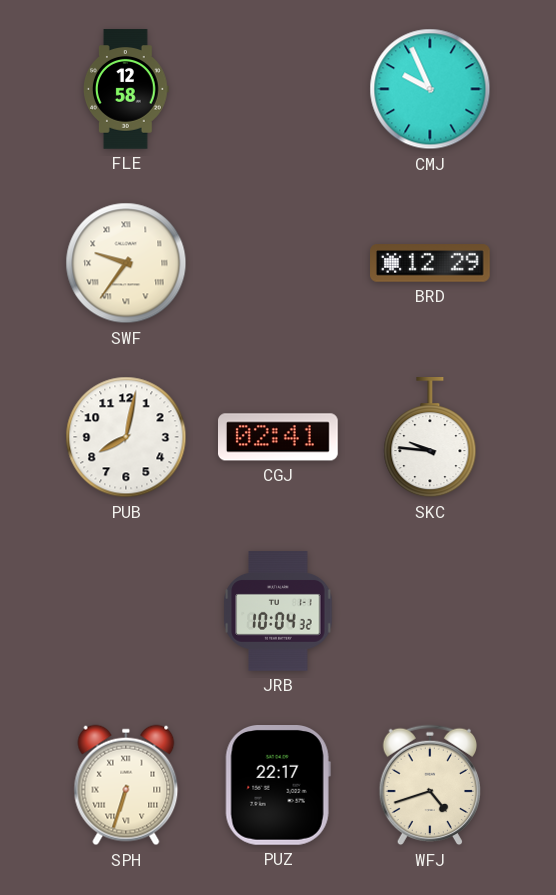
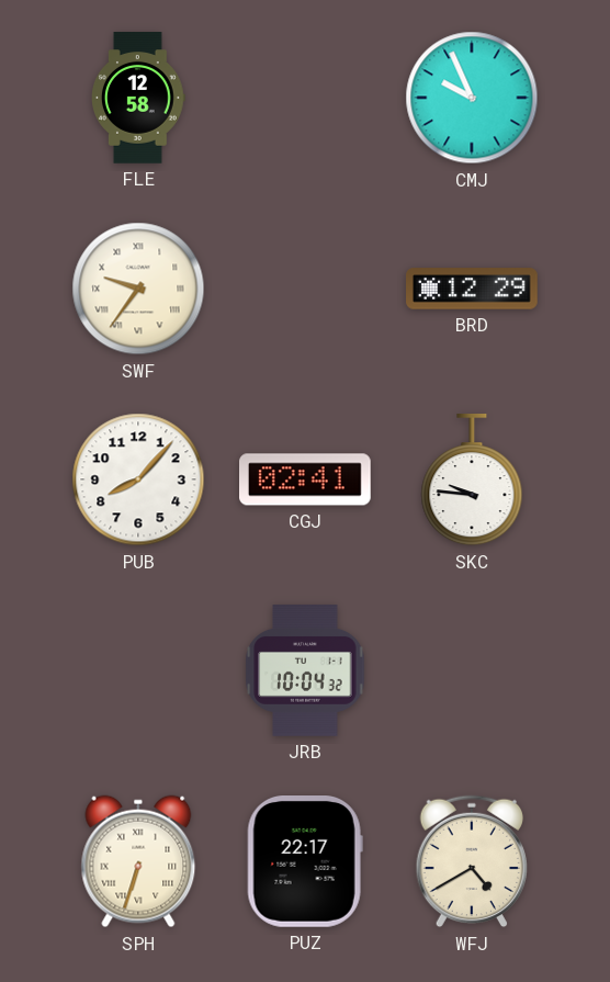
PUB: 8:02 -> 8:07 (138, 479)
WFJ: 4:42 -> 4:40 (472, 861)
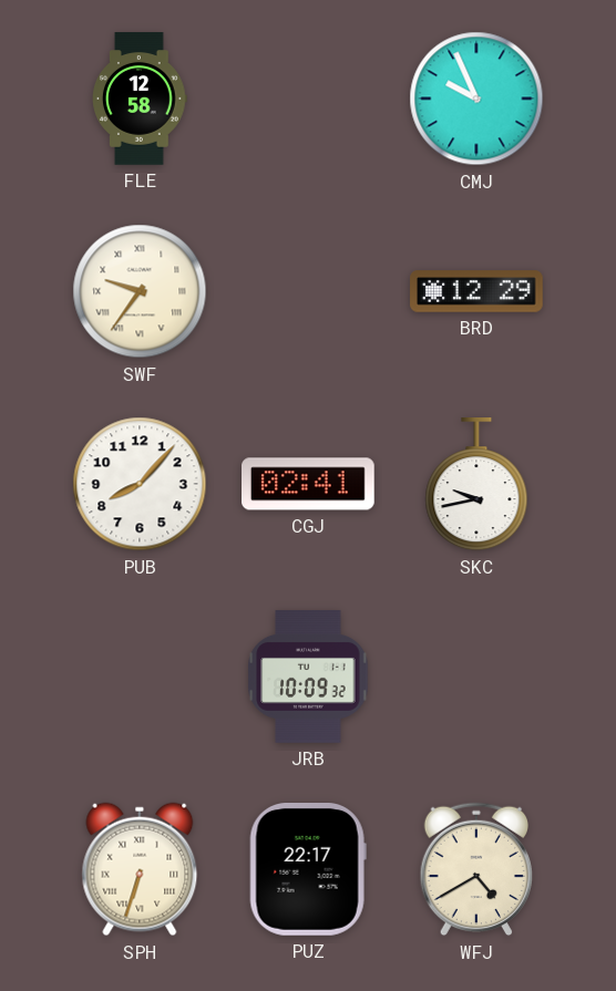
SKC: 9:46 -> 9:43 (476, 485)
JRB: 10:04 -> 10:09 (308, 677)
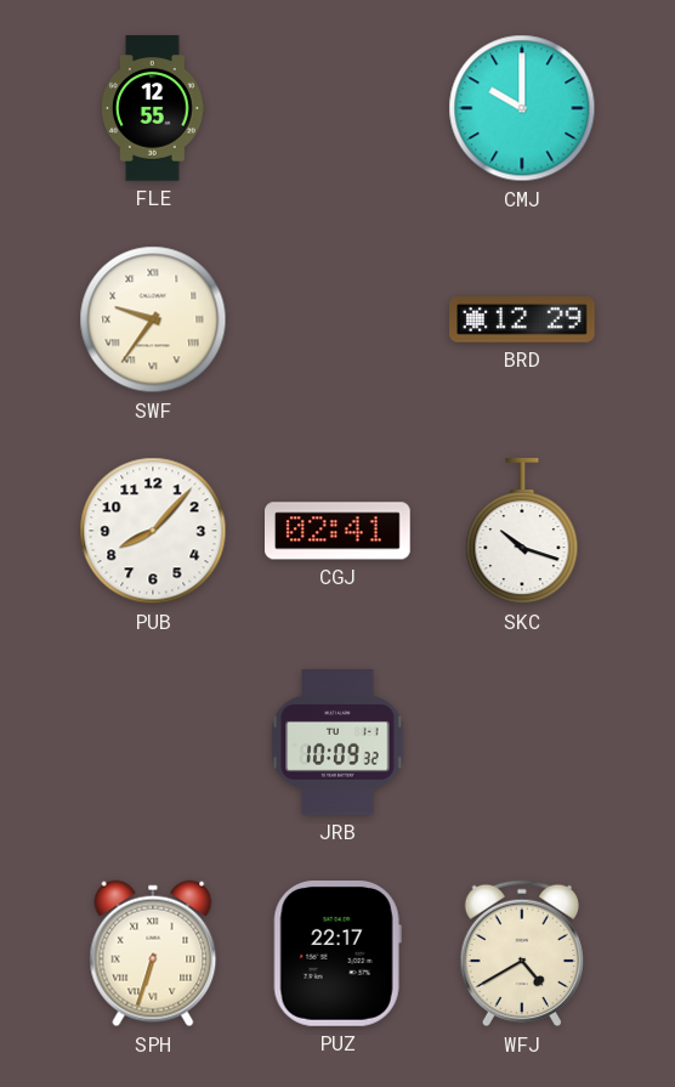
FLE: 12:58 -> 12:55 (154, 108)
CMJ: 9:56 -> 10:00 (522, 108)
SKC: 9:43 -> 10:18 (522, 532)
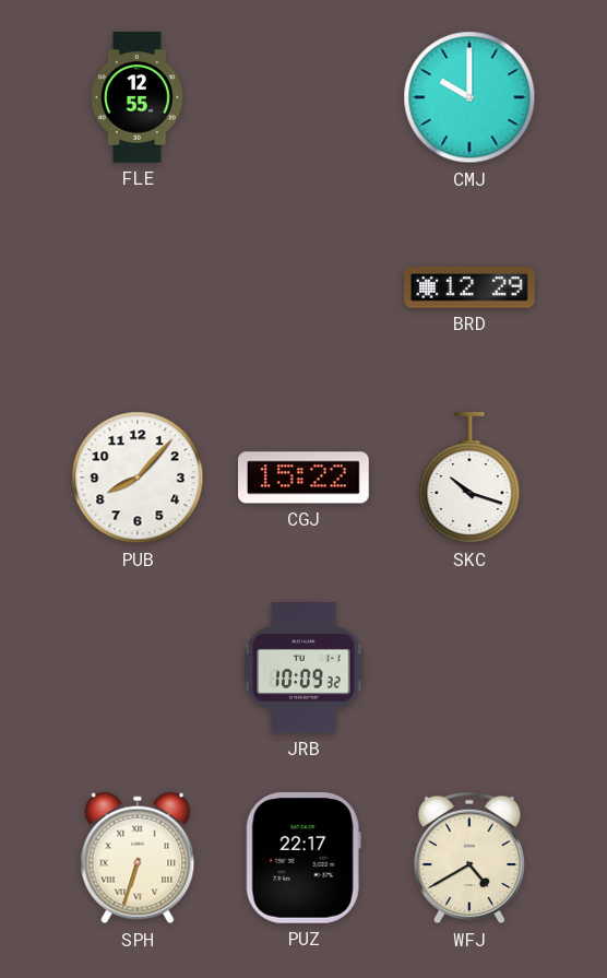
SWF: 9:36 -> none (153, 319)
CGJ: 02:41 -> 15:22 (305, 478)
